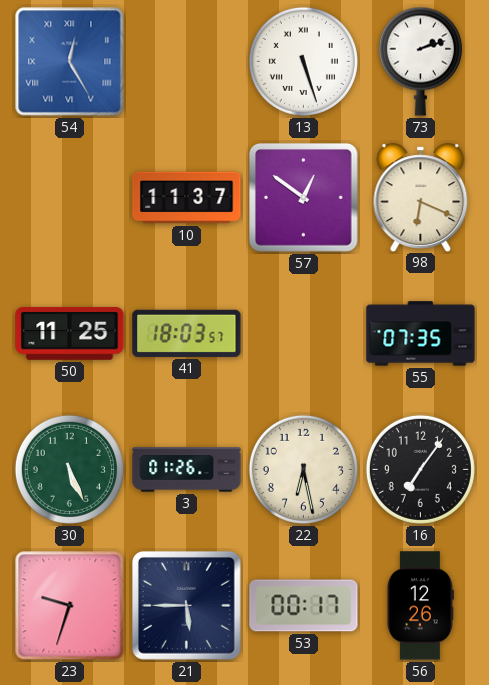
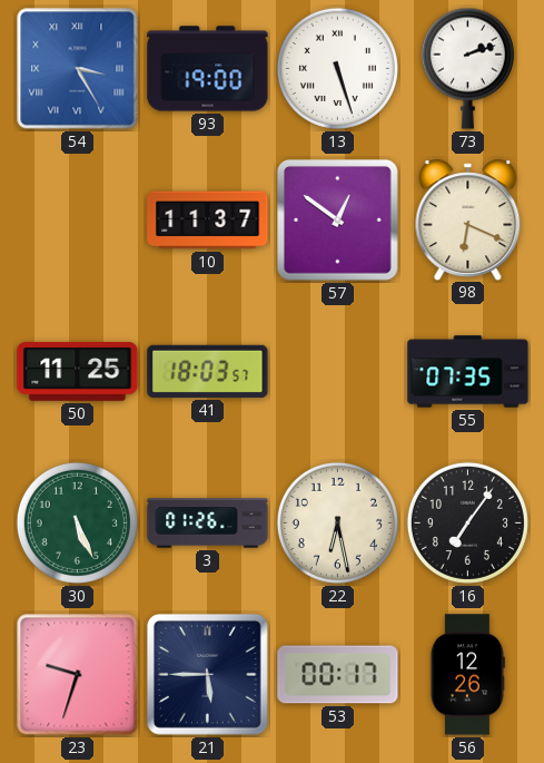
54: 12:25 -> 3:25 (78, 69)
93: none -> 19:00 (208, 69)
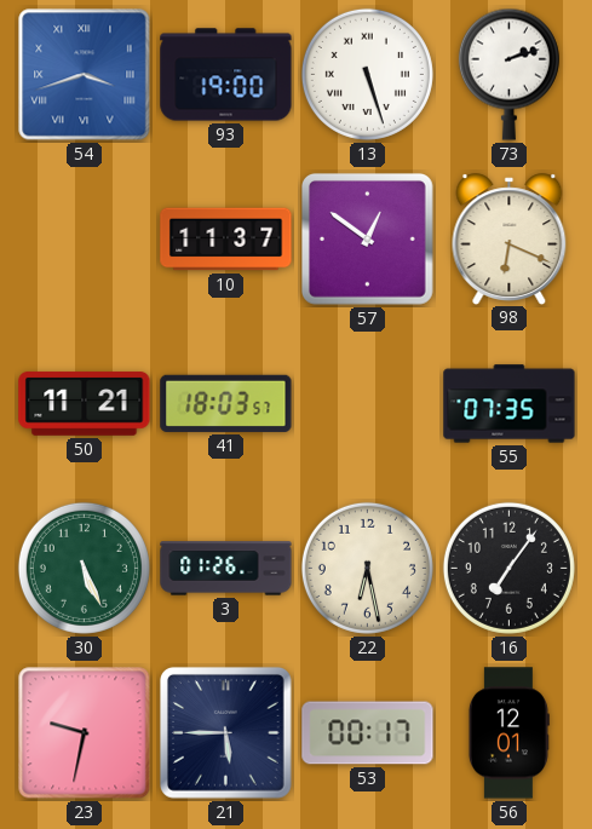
54: 3:25 -> 3:42 (85, 75)
50: 11:25 -> 11:21 (85, 404)
23: 9:33 -> 9:32 (85, 733)
56: 12:26 -> 12:01 (508, 733)
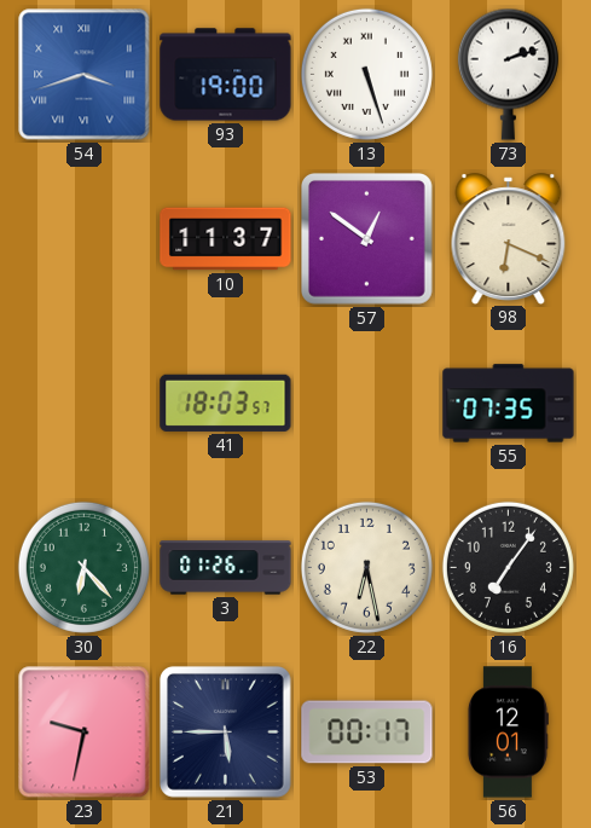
50: 11:21 -> none (85, 404)
30: 5:26 -> 6:23 (83, 567)
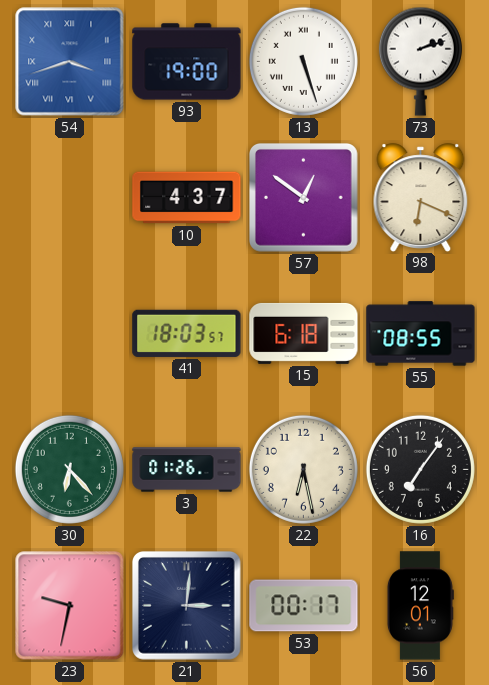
10: 11:37 -> 4:37 (187, 198)
15: none -> 6:18 (304, 333)
55: 07:35 -> 08:55 (421, 334)
21: 5:45 -> 3:01 (186, 605)
